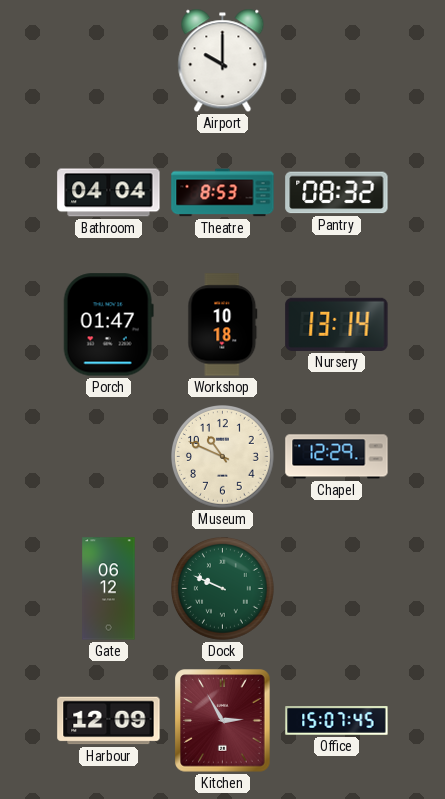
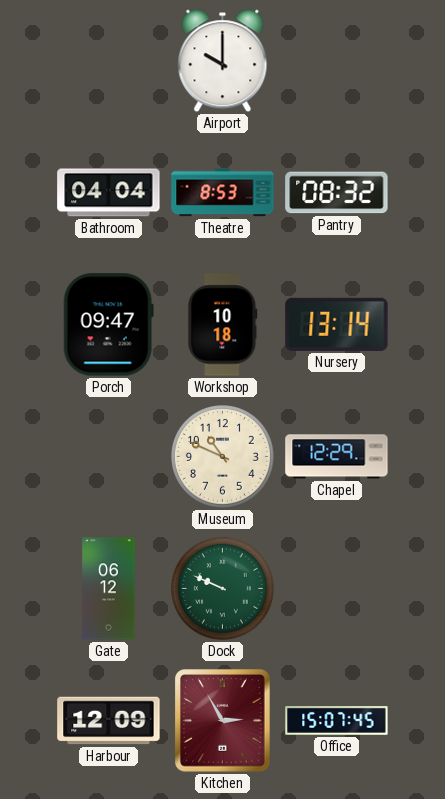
Porch: 01:47 -> 09:47 (108, 325)
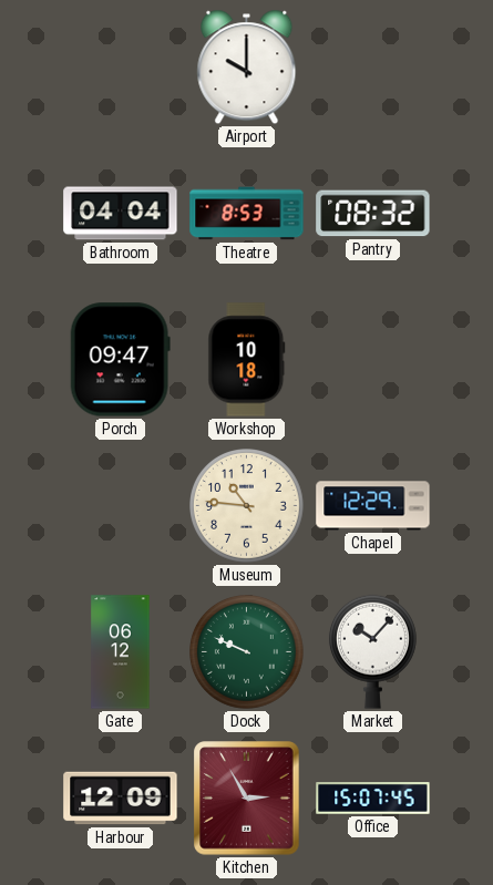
Nursery: 13:14 -> none (337, 324)
Museum: 10:49 -> 10:46 (247, 506)
Market: none -> 10:07 (372, 651)
